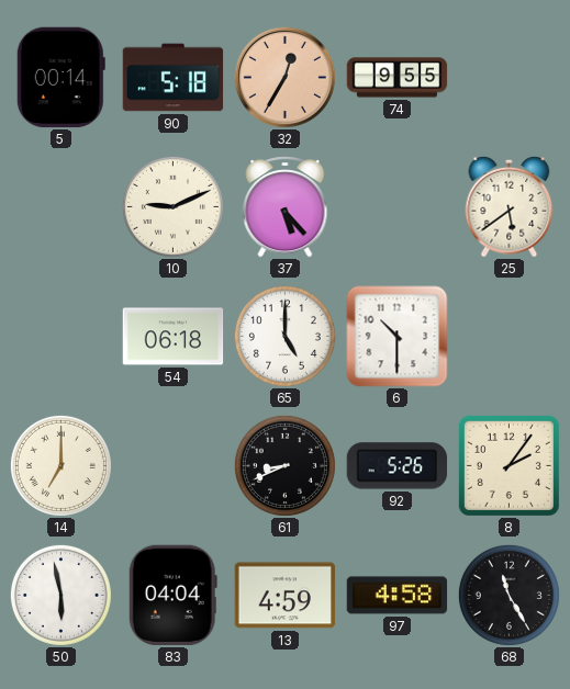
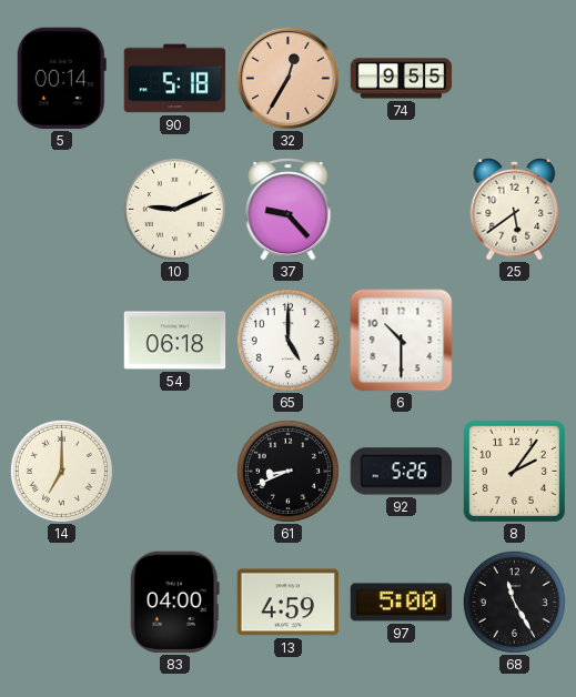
37: 5:23 -> 9:23 (289, 210)
50: 5:58 -> none (60, 595)
83: 04:04 -> 04:00 (174, 603)
97: 4:58 -> 5:00 (402, 603)
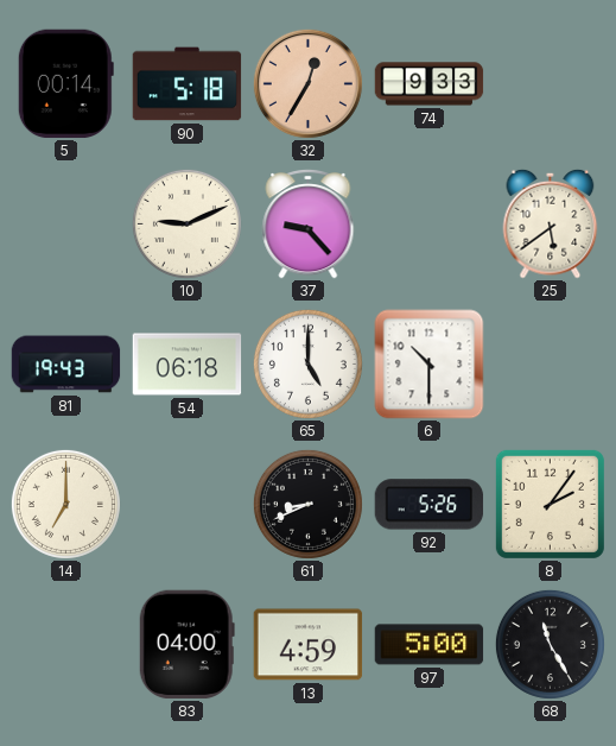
74: 9:55 -> 9:33 (430, 84)
81: none -> 19:43 (66, 365)
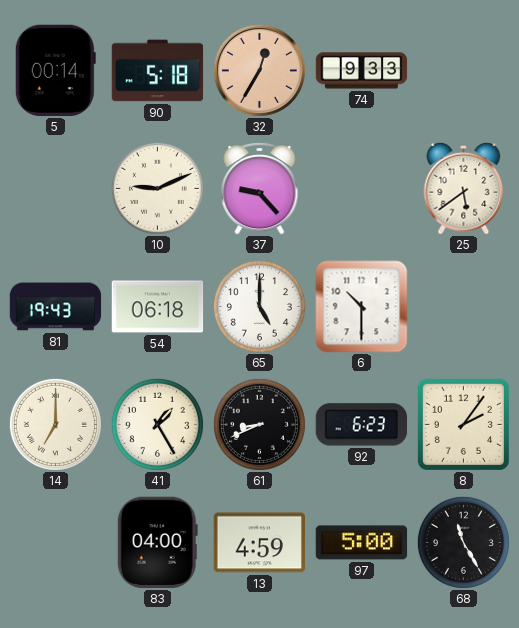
41: none -> 1:25 (157, 424)
92: 5:26 -> 6:23 (362, 425)
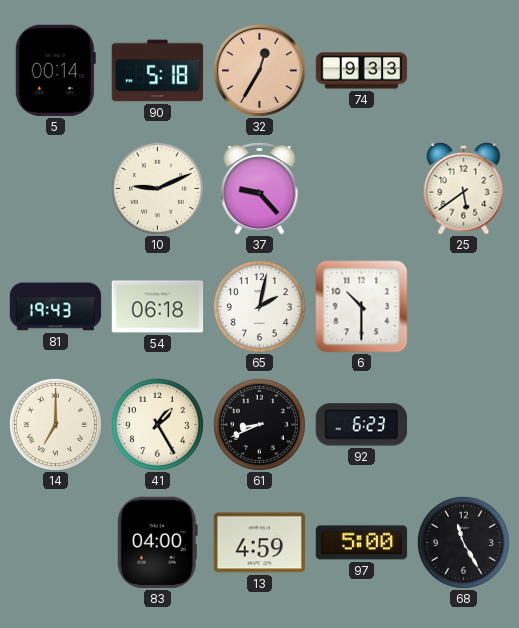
65: 5:00 -> 2:02 (259, 306)
8: 2:06 -> none (463, 424)
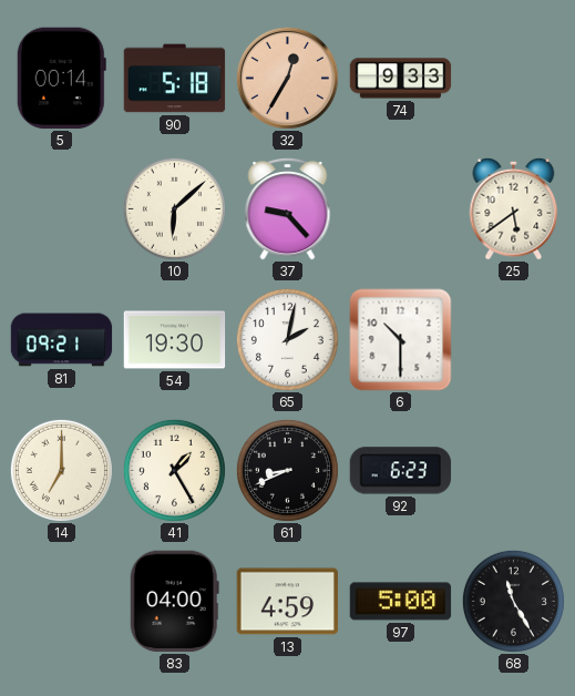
10: 9:11 -> 6:08 (174, 208)
81: 19:43 -> 09:21 (62, 340)
54: 06:18 -> 19:30 (175, 340)
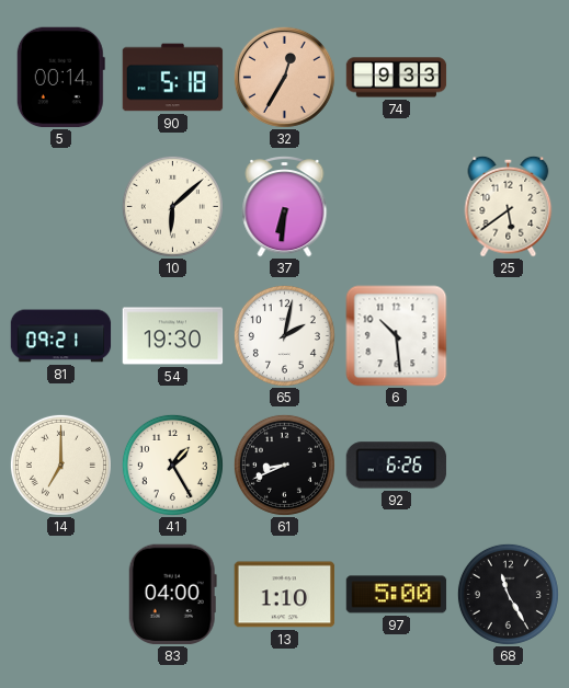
37: 9:23 -> 6:31 (285, 207)
6: 10:30 -> 10:29 (397, 336)
92: 6:23 -> 6:26 (397, 466)
13: 4:59 -> 1:10 (285, 595)
